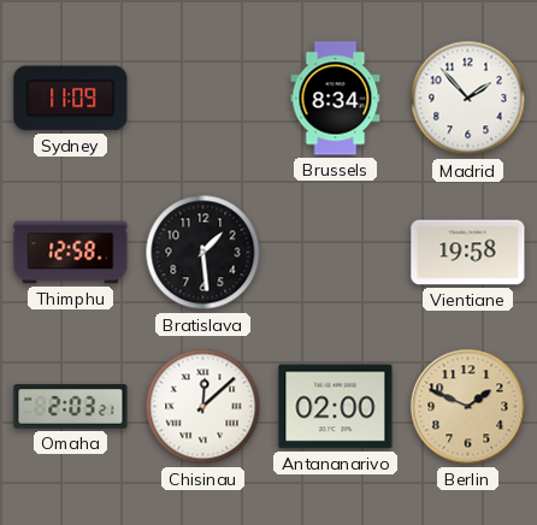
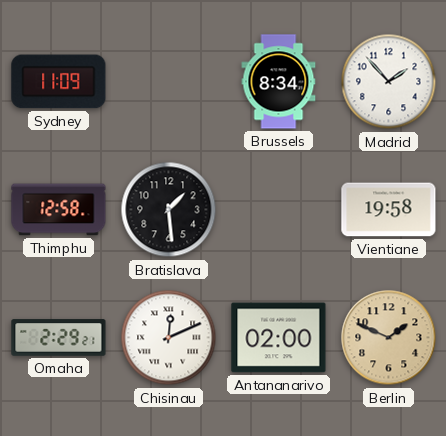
Omaha: 2:03 -> 2:29 (59, 338)
Chisinau: 12:08 -> 12:11 (169, 338)
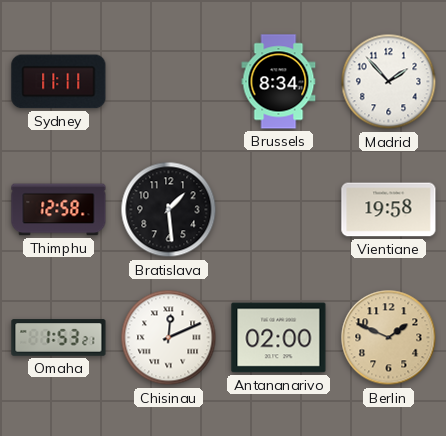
Sydney: 11:09 -> 11:11 (59, 82)
Omaha: 2:29 -> 1:53 (59, 338)
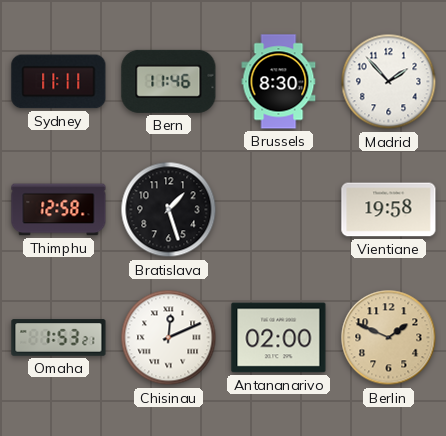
Bern: none -> 11:46 (169, 81)
Brussels: 8:34 -> 8:30 (279, 82)
Bratislava: 1:29 -> 1:27 (169, 210)
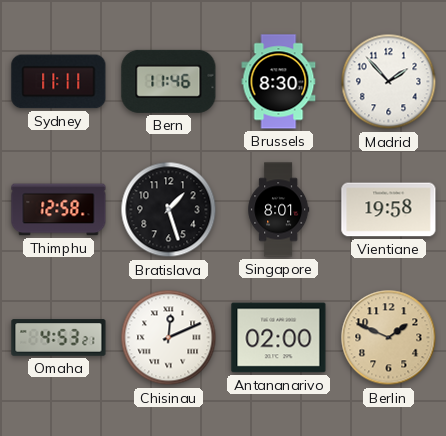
Singapore: none -> 8:01 (279, 210)
Omaha: 1:53 -> 4:53 (59, 338)
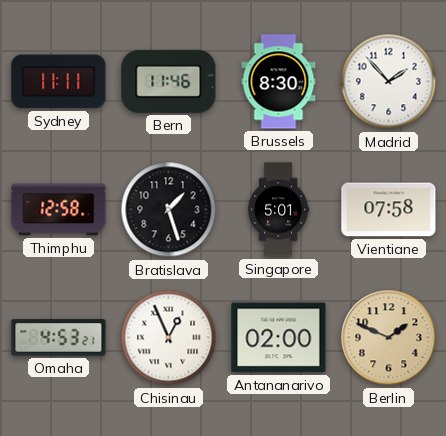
Singapore: 8:01 -> 5:01 (279, 210)
Vientiane: 19:58 -> 07:58 (389, 210)
Chisinau: 12:11 -> 12:56 (169, 338)
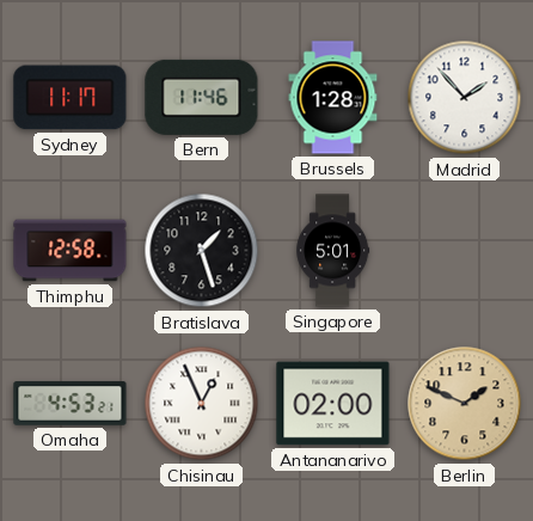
Sydney: 11:11 -> 11:17 (71, 98)
Brussels: 8:30 -> 1:28 (333, 98)
Vientiane: 07:58 -> none (389, 210)
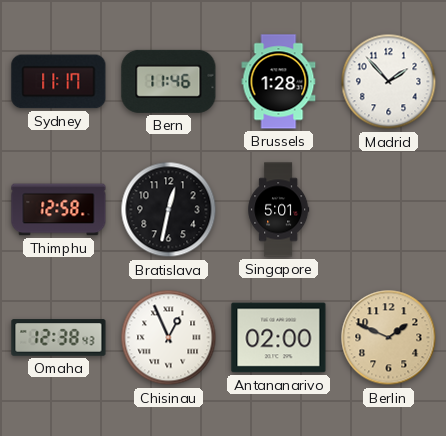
Bratislava: 1:27 -> 12:32 (169, 210)
Omaha: 4:53 -> 12:38 (59, 338)
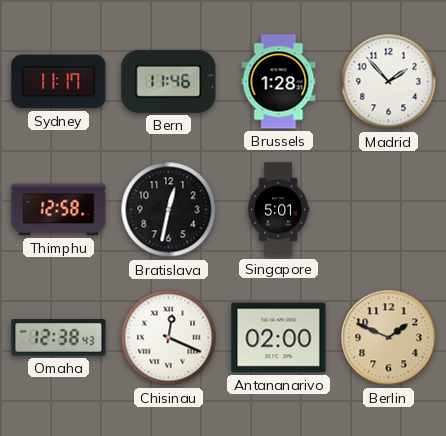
Chisinau: 12:56 -> 12:19 (169, 338)
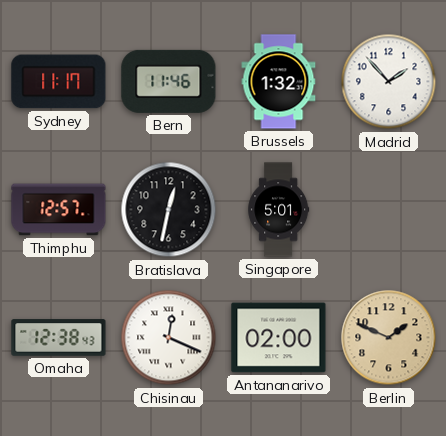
Brussels: 1:28 -> 1:32 (279, 82)
Thimphu: 12:58 -> 12:57 (59, 210)
